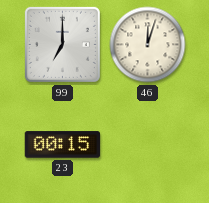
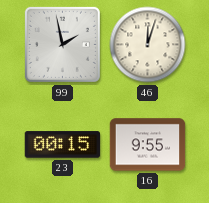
99: 7:00 -> 1:58 (62, 44)
16: none -> 9:55 (148, 145)
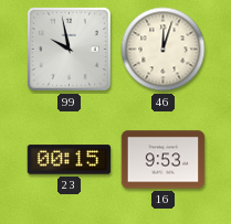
99: 1:58 -> 9:58 (69, 49)
16: 9:55 -> 9:53 (164, 160)
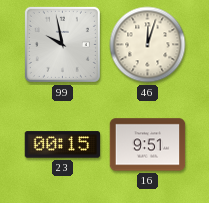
16: 9:53 -> 9:51 (148, 145)
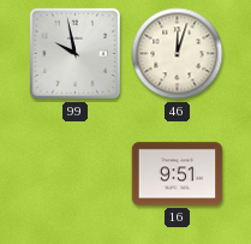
23: 00:15 -> none (63, 145)
